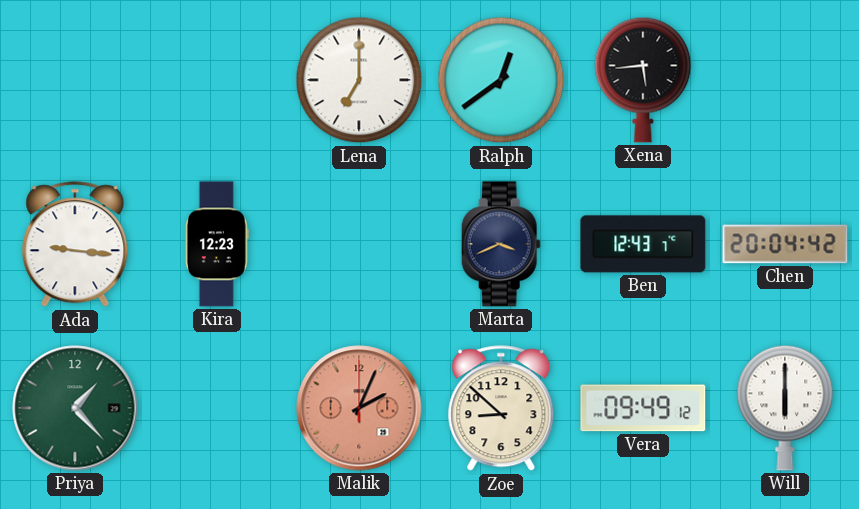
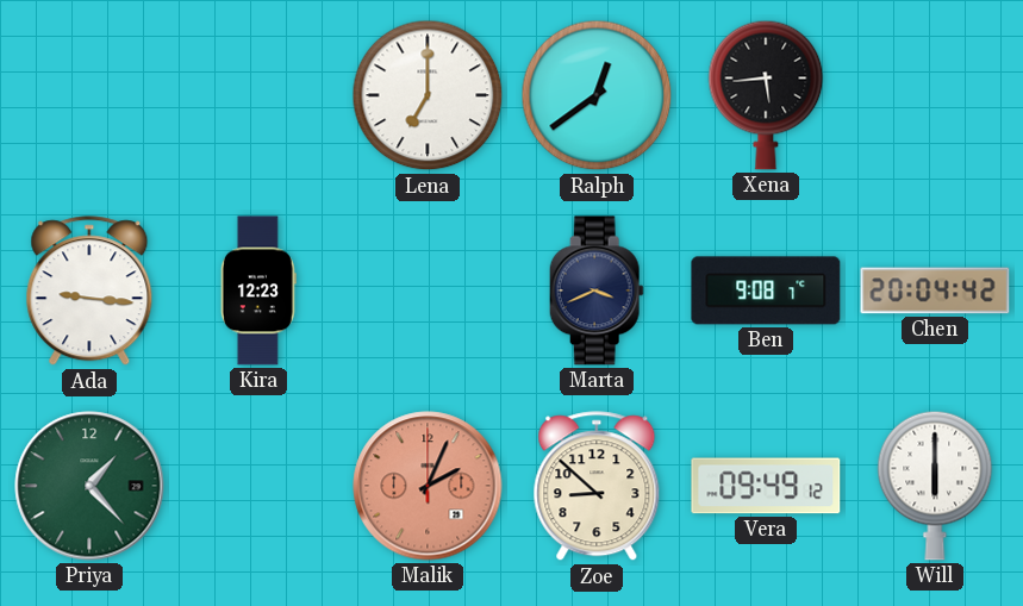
Ben: 12:43 -> 9:08 (766, 290)
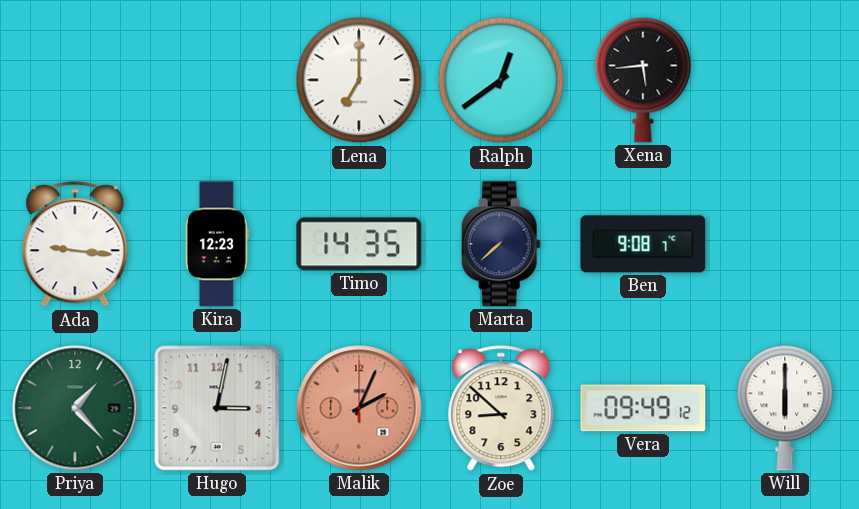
Timo: none -> 14:35 (359, 244)
Marta: 3:41 -> 7:38 (501, 244)
Chen: 20:04 -> none (935, 290)
Hugo: none -> 3:02 (217, 408)
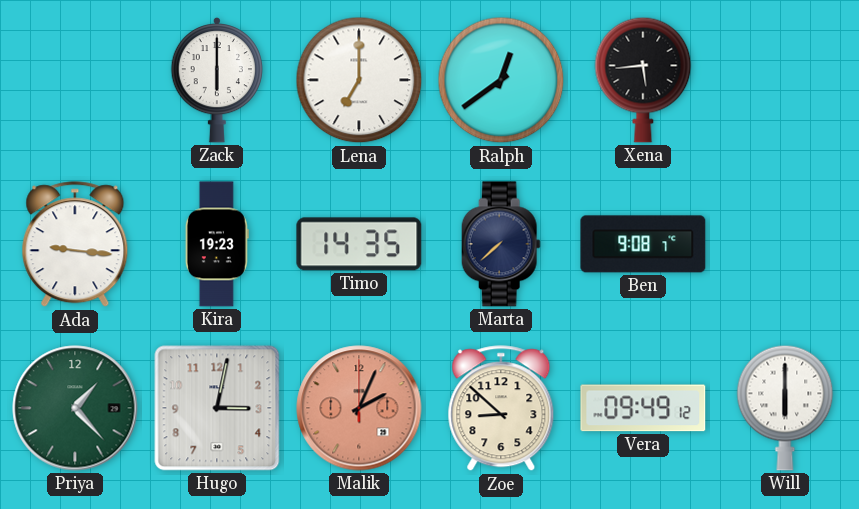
Zack: none -> 6:00 (216, 80)
Kira: 12:23 -> 19:23 (217, 244)
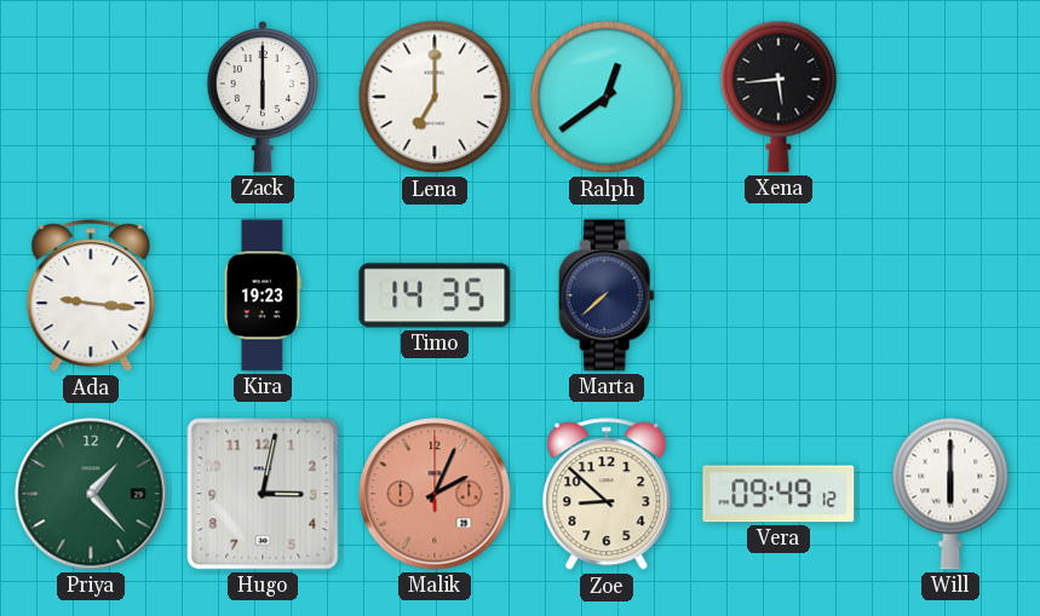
Ben: 9:08 -> none (643, 244)
